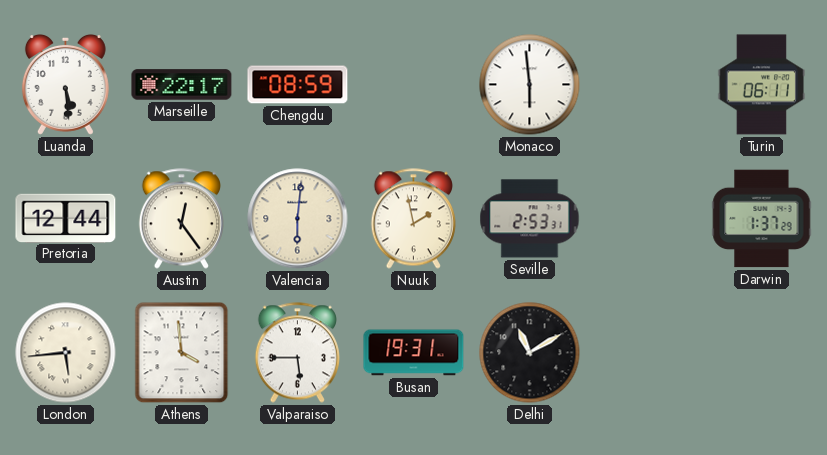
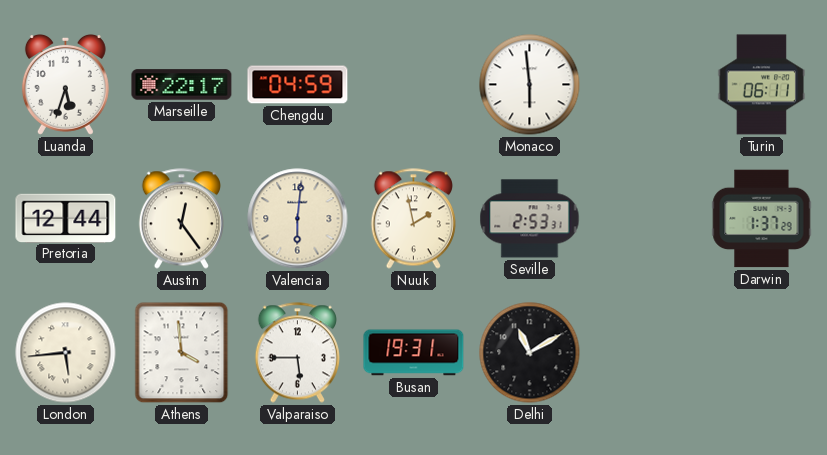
Luanda: 5:29 -> 5:33 (65, 84)
Chengdu: 08:59 -> 04:59 (298, 85)
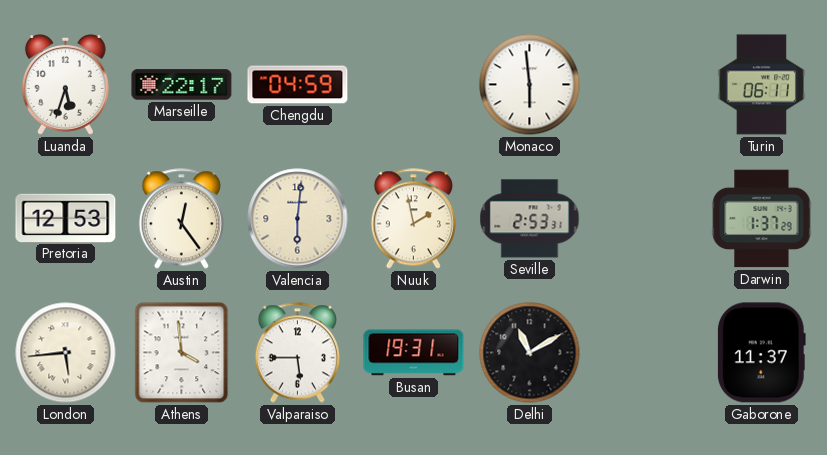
Pretoria: 12:44 -> 12:53 (66, 218)
Gaborone: none -> 11:37 (761, 353)
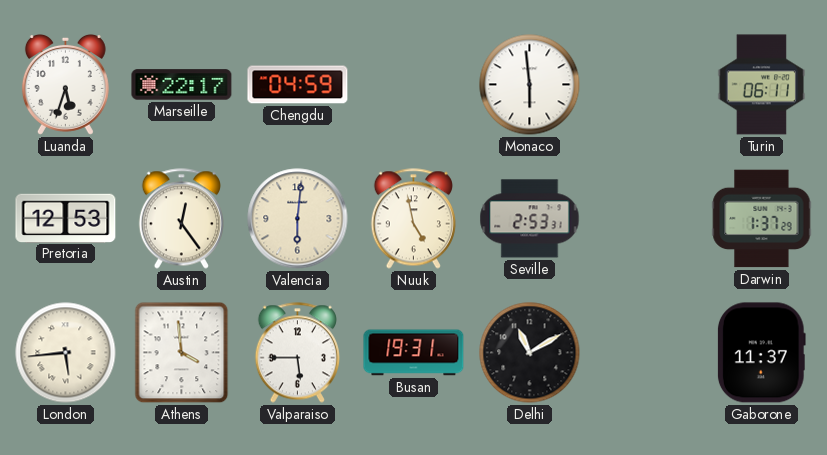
Nuuk: 1:58 -> 4:58 (413, 219)
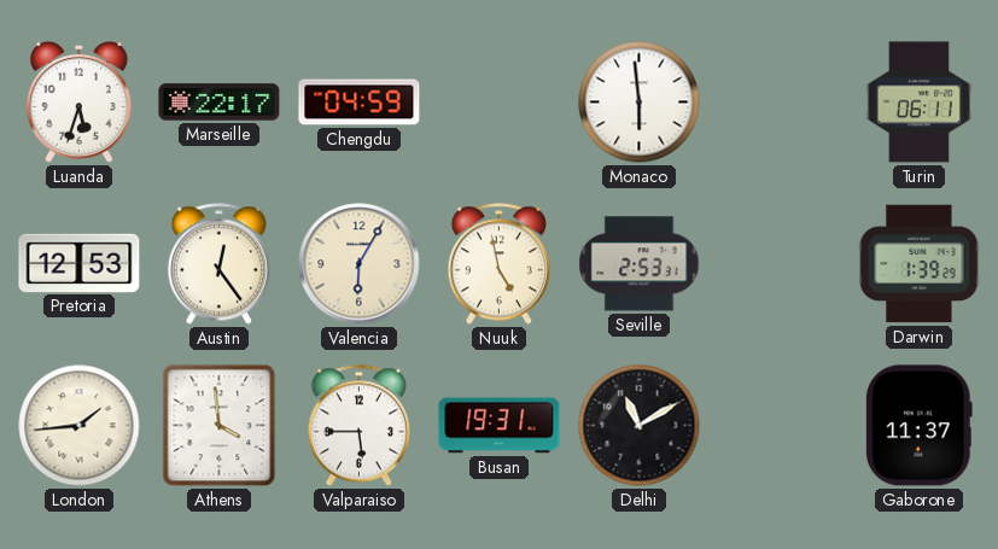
Valencia: 6:01 -> 6:05 (360, 264)
Darwin: 1:37 -> 1:39 (920, 264)
London: 5:44 -> 1:44 (80, 426)
